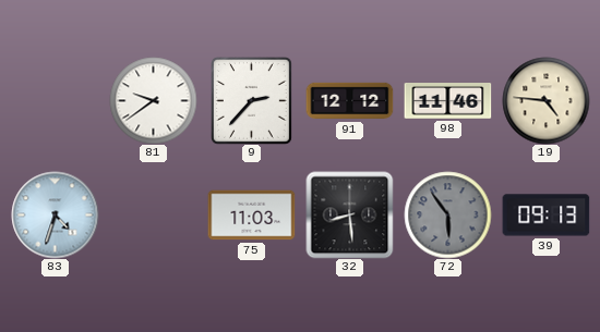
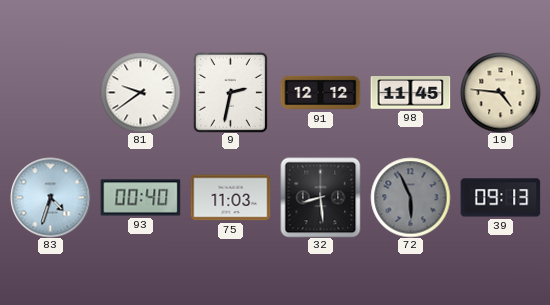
9: 2:37 -> 2:32 (230, 92)
98: 11:46 -> 11:45 (410, 93)
93: none -> 00:40 (140, 198)
72: 5:54 -> 5:56 (410, 197)
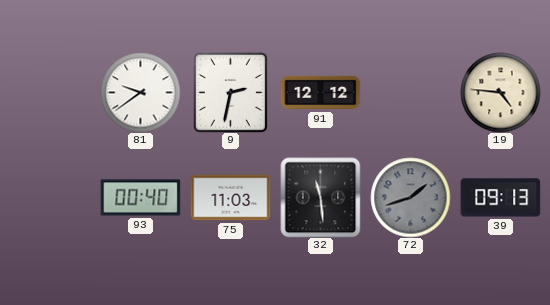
98: 11:45 -> none (410, 93)
83: 4:33 -> none (50, 197)
32: 8:29 -> 11:29 (320, 197)
72: 5:56 -> 1:42 (410, 197)
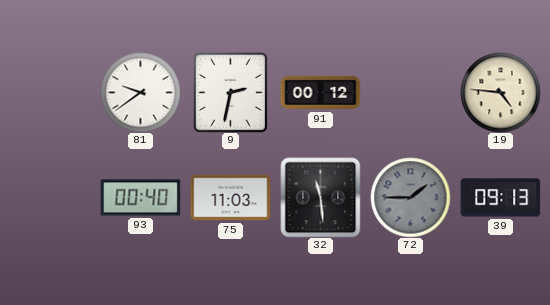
91: 12:12 -> 00:12 (320, 93)
72: 1:42 -> 1:45 (410, 197)
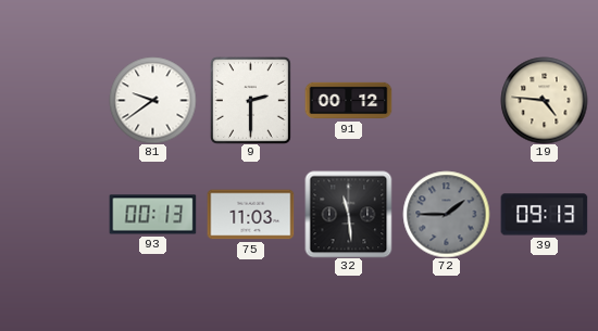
9: 2:32 -> 2:30 (250, 100)
93: 00:40 -> 00:13 (152, 215)
